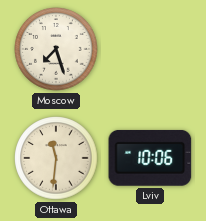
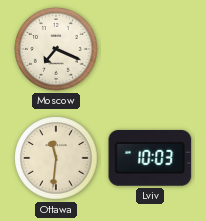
Moscow: 7:27 -> 7:19 (56, 49)
Lviv: 10:06 -> 10:03 (150, 158)
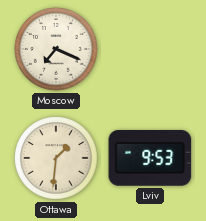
Ottawa: 11:31 -> 1:31 (56, 158)
Lviv: 10:03 -> 9:53 (150, 158)
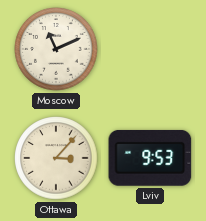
Moscow: 7:19 -> 11:11 (56, 49)
Ottawa: 1:31 -> 3:07 (56, 158)
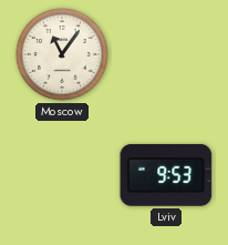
Moscow: 11:11 -> 11:06 (62, 54)
Ottawa: 3:07 -> none (56, 158)
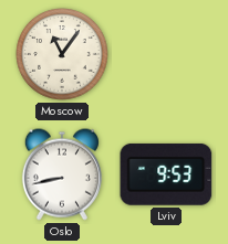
Oslo: none -> 8:43 (62, 174)
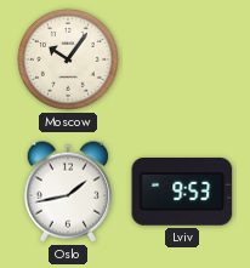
Moscow: 11:06 -> 10:06 (68, 59)
Oslo: 8:43 -> 1:43 (68, 192)
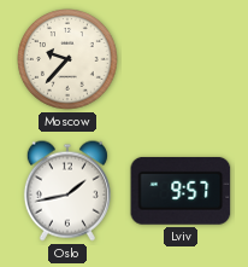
Moscow: 10:06 -> 9:37 (67, 59)
Lviv: 9:53 -> 9:57 (181, 191)
